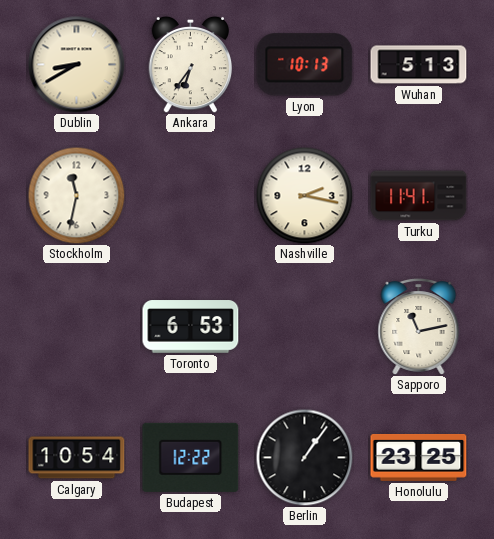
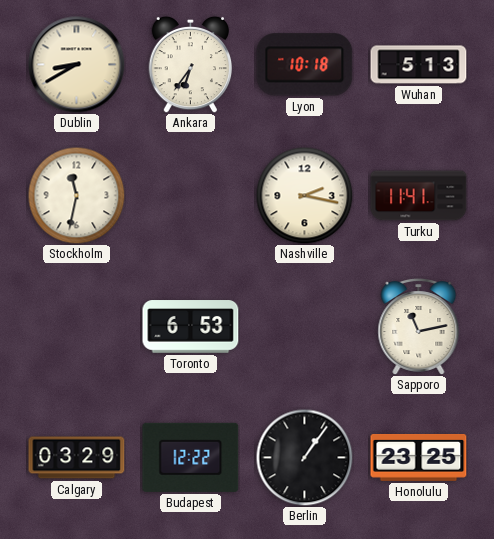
Lyon: 10:13 -> 10:18 (305, 65)
Calgary: 10:54 -> 03:29 (77, 458)
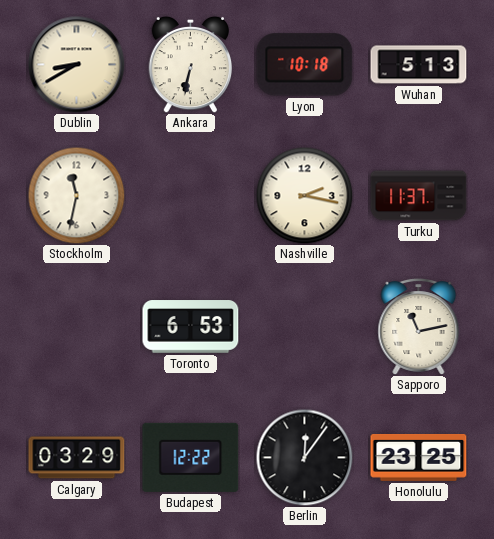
Ankara: 6:36 -> 6:32 (191, 64)
Turku: 11:41 -> 11:37 (419, 196)
Berlin: 1:06 -> 12:06 (304, 457)
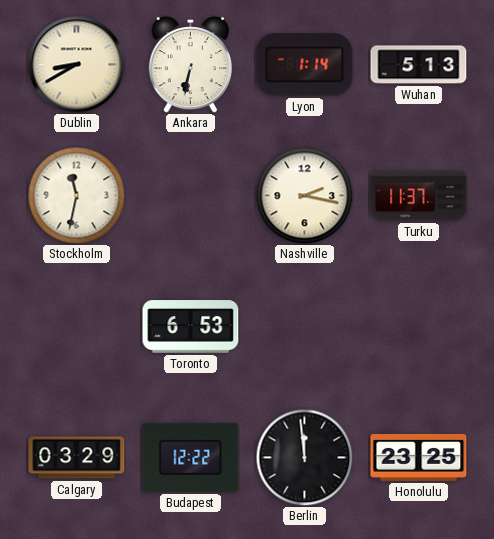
Lyon: 10:18 -> 1:14 (305, 65)
Sapporo: 11:13 -> none (419, 327)
Berlin: 12:06 -> 11:59 (304, 457)
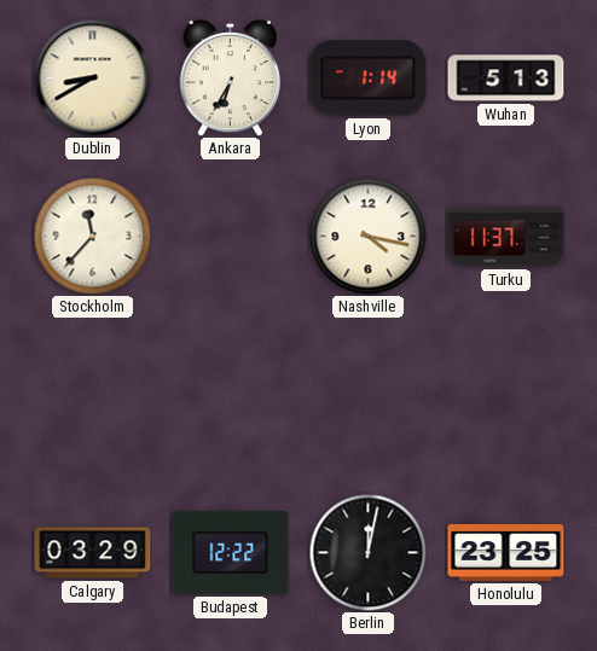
Ankara: 6:32 -> 6:35 (231, 77)
Stockholm: 11:32 -> 11:37 (92, 236)
Nashville: 2:17 -> 4:17 (367, 236)
Toronto: 6:53 -> none (191, 327)
Berlin: 11:59 -> 12:02 (367, 552)
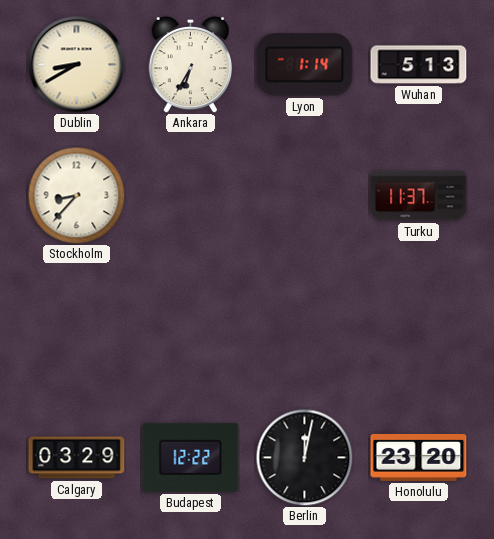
Stockholm: 11:37 -> 8:37 (76, 195)
Nashville: 4:17 -> none (367, 236)
Honolulu: 23:25 -> 23:20 (419, 457)
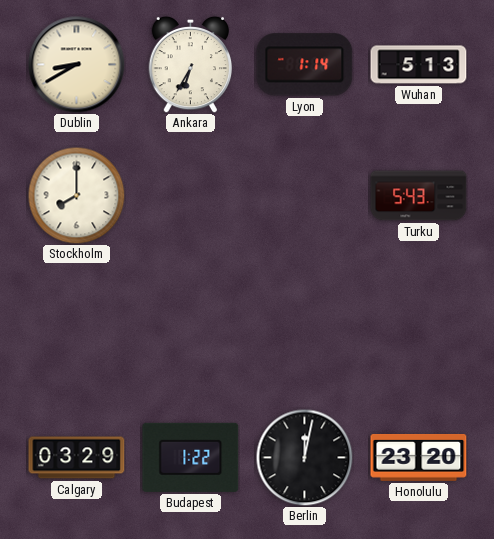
Stockholm: 8:37 -> 8:00 (76, 195)
Turku: 11:37 -> 5:43 (419, 196)
Budapest: 12:22 -> 1:22 (191, 457)
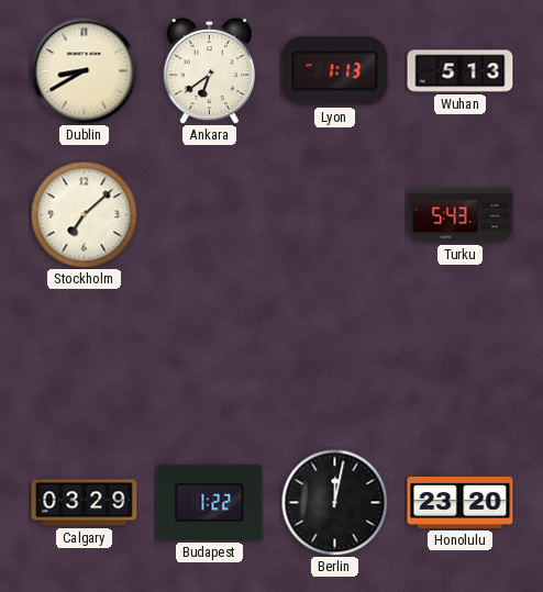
Ankara: 6:35 -> 6:39 (210, 70)
Lyon: 1:14 -> 1:13 (335, 71)
Stockholm: 8:00 -> 7:08 (84, 214)
